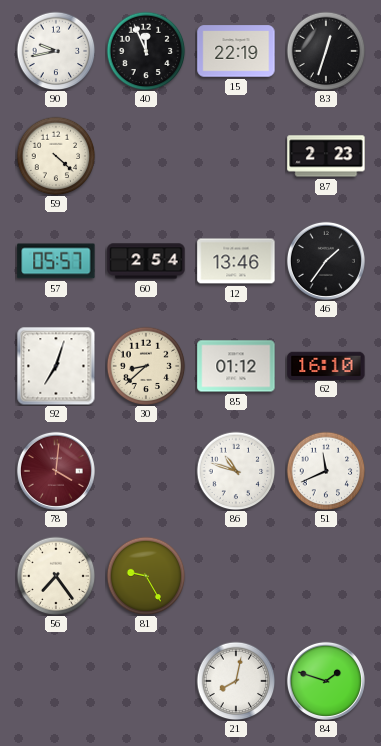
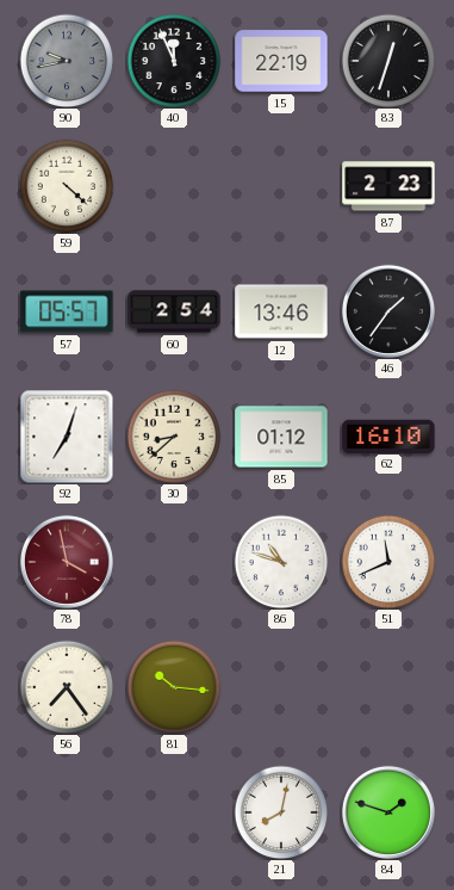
90 dial: white -> grey (67, 61)
78: 4:01 -> 3:58 (67, 562)
81: 9:25 -> 10:16 (174, 687)
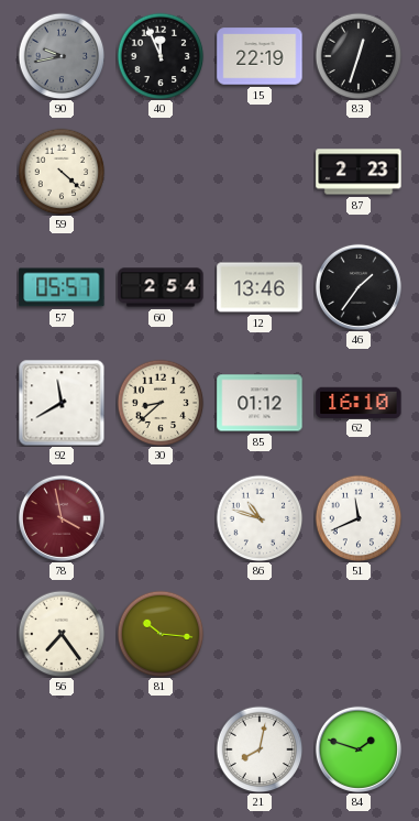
92: 7:03 -> 11:40 (62, 403)
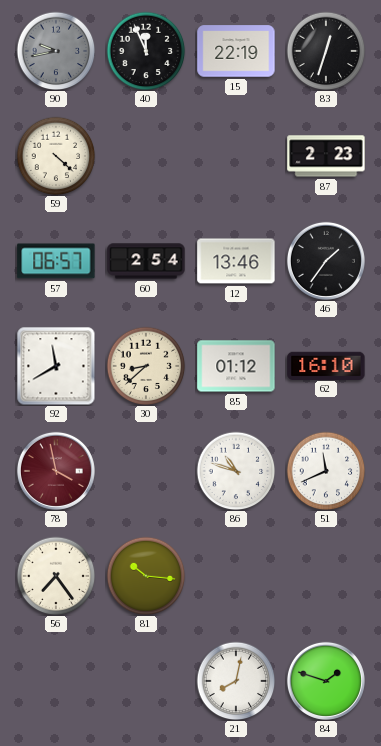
57: 05:57 -> 06:57 (56, 261)
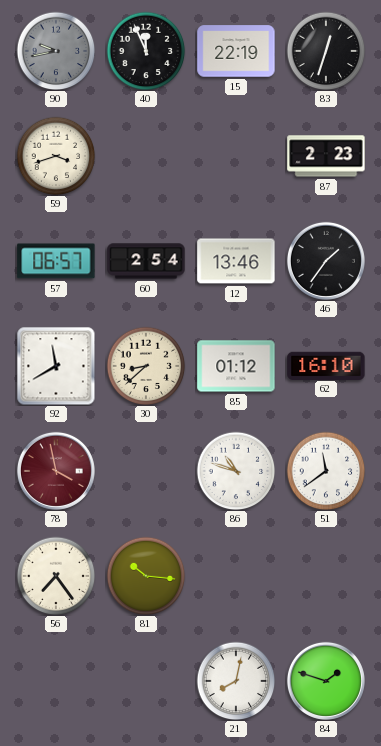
59: 4:22 -> 3:42 (56, 156)
51: 11:41 -> 11:39 (326, 471)
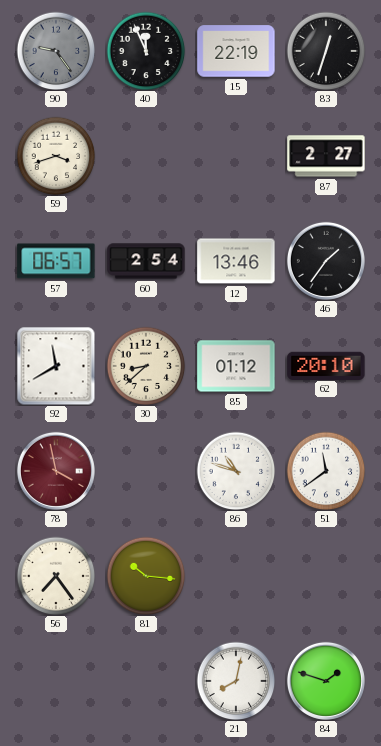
90: 9:43 -> 9:24 (56, 51)
87: 2:23 -> 2:27 (326, 156)
62: 16:10 -> 20:10 (326, 365)
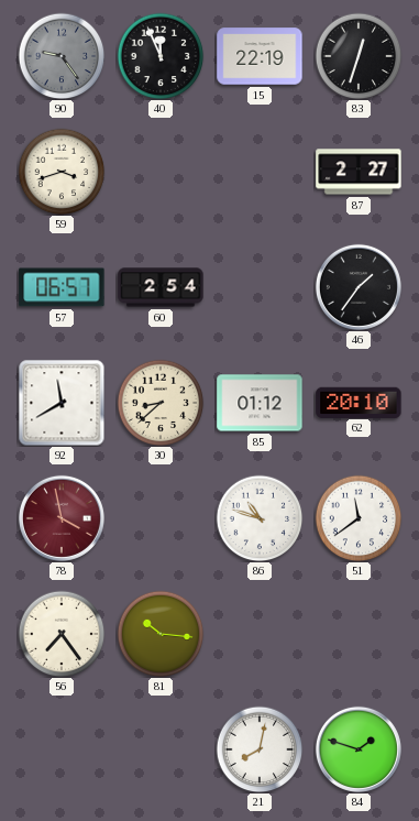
12: 13:46 -> none (236, 261)
